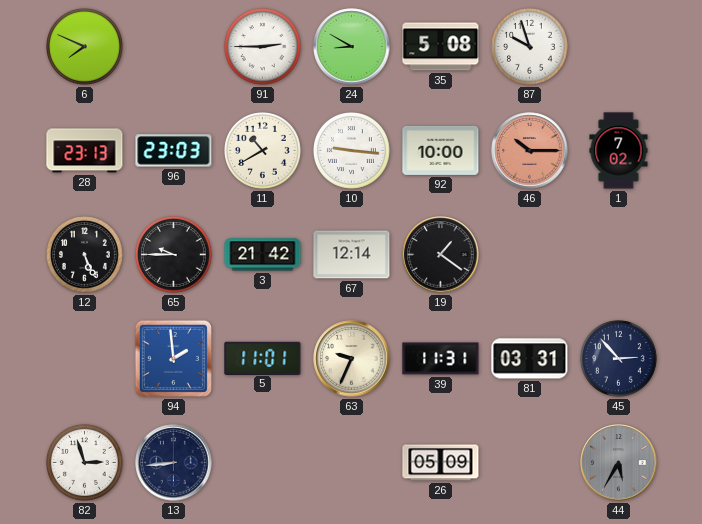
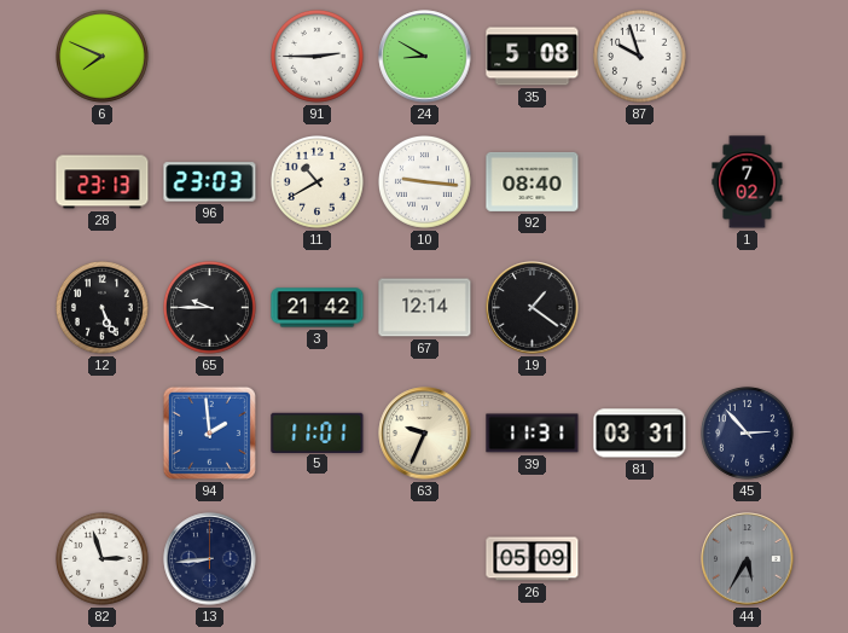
92: 10:00 -> 08:40 (533, 181)
46: 10:15 -> none (530, 151)
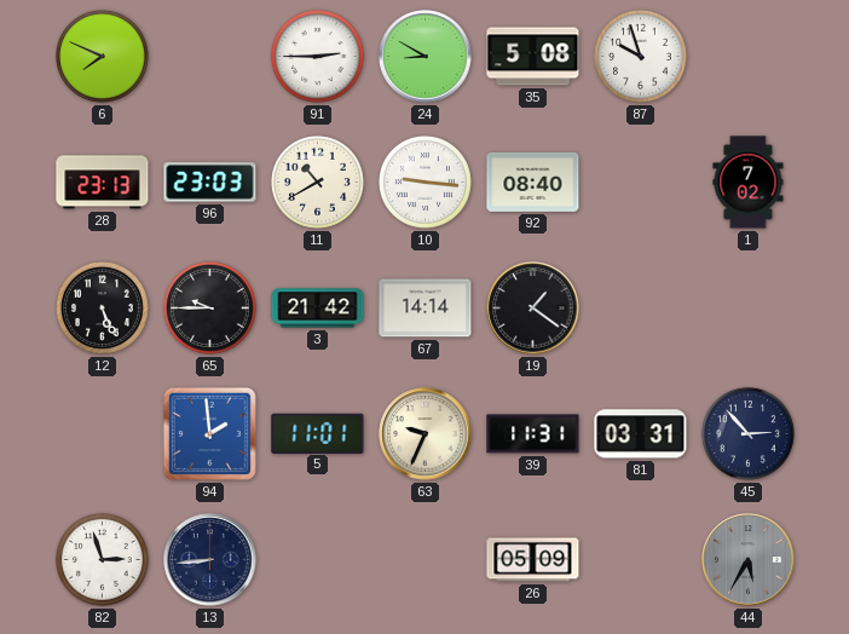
67: 12:14 -> 14:14 (426, 309)
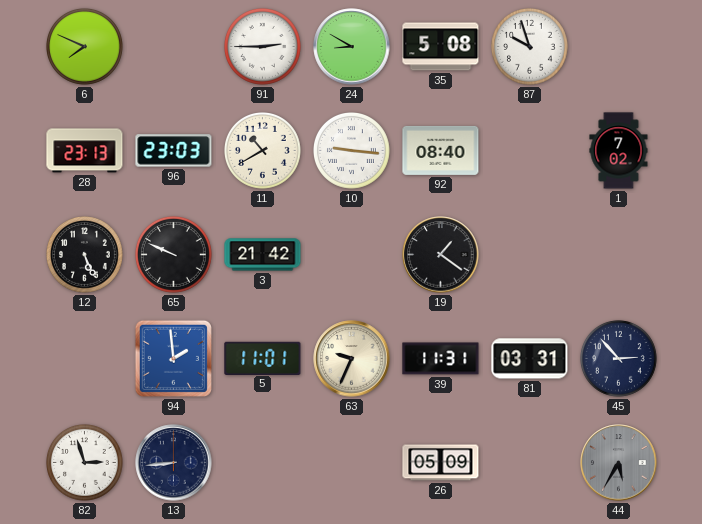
65: 9:45 -> 9:49 (174, 255)
67: 14:14 -> none (426, 309)
